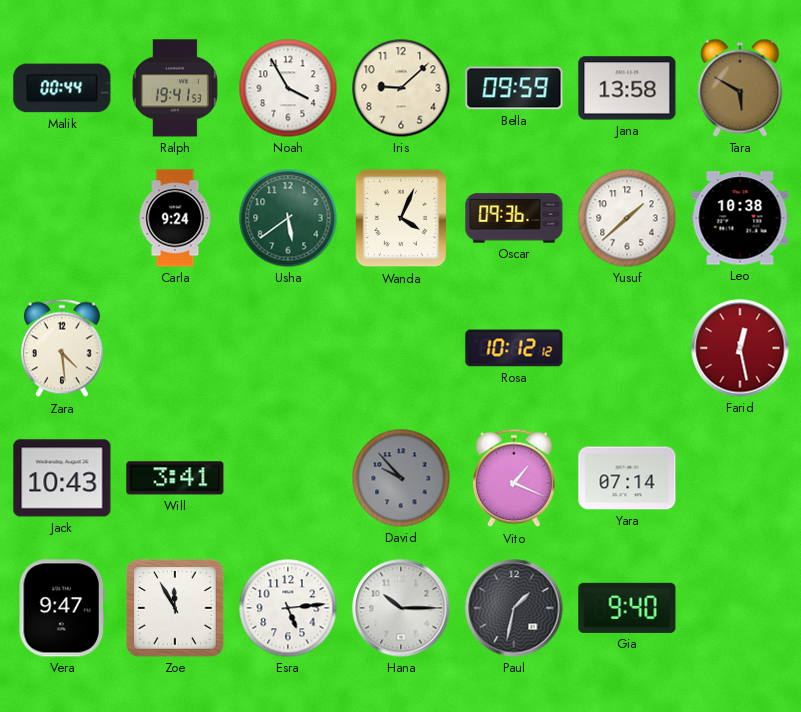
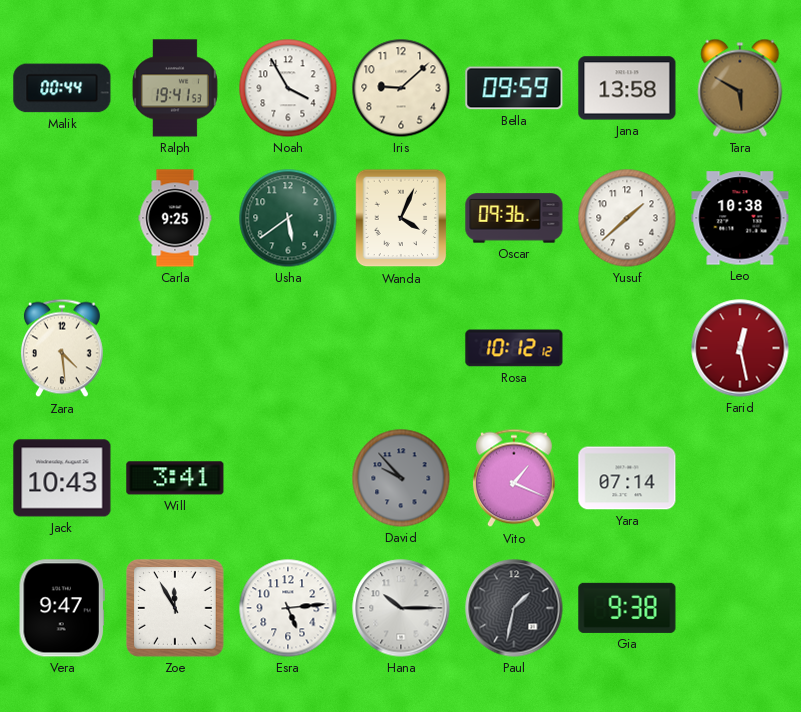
Carla: 9:24 -> 9:25 (175, 218)
Gia: 9:40 -> 9:38 (627, 608)
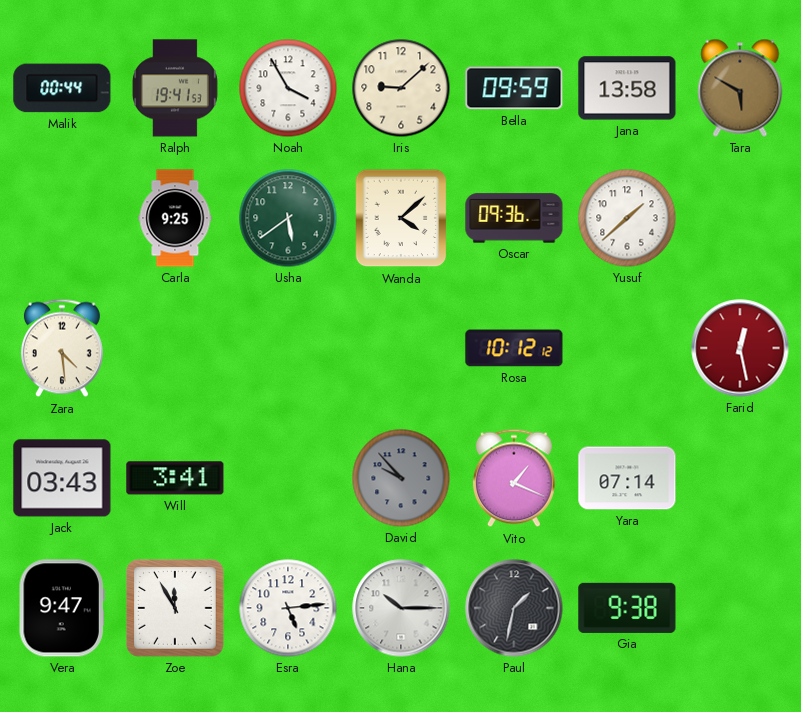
Wanda: 4:04 -> 4:08 (401, 218)
Leo: 10:38 -> none (740, 218)
Jack: 10:43 -> 03:43 (62, 478)
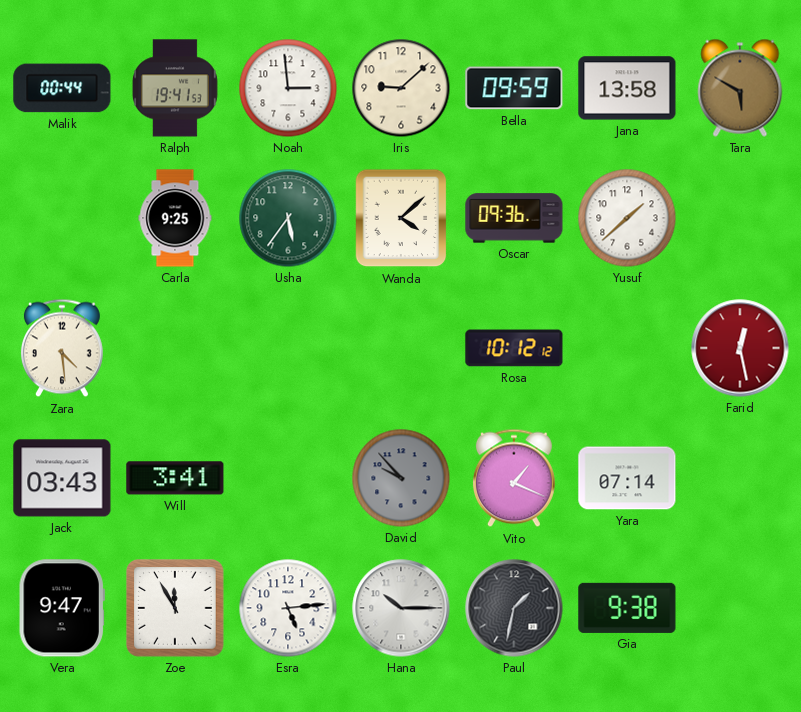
Noah: 3:55 -> 2:59 (288, 88)
Usha: 5:39 -> 5:36 (288, 218)
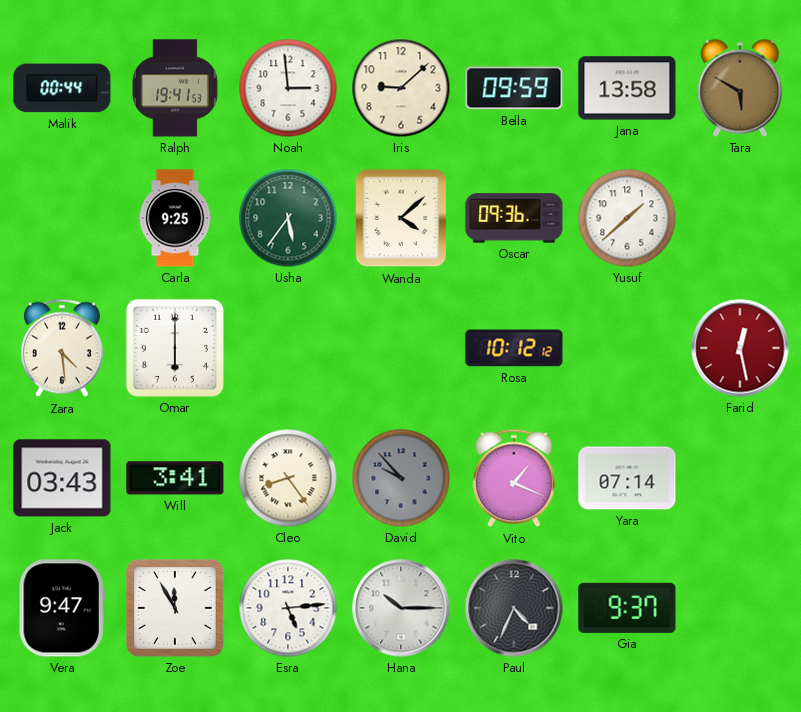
Omar: none -> 6:00 (175, 348)
Cleo: none -> 8:24 (288, 478)
Paul: 1:32 -> 4:34 (514, 608)
Gia: 9:38 -> 9:37 (627, 608)
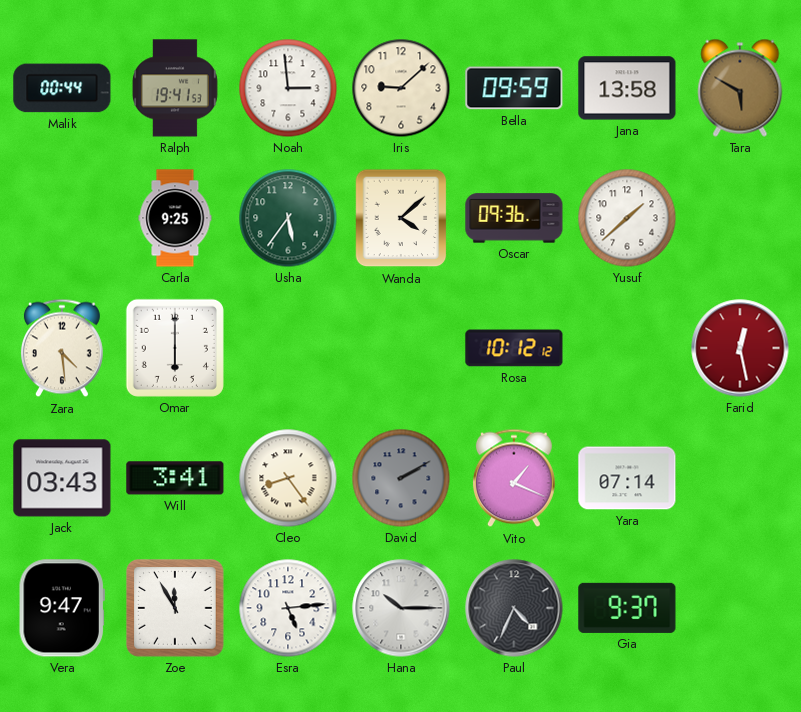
David: 9:53 -> 2:10 (401, 478)
